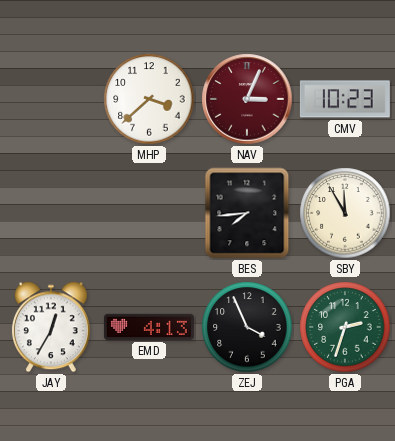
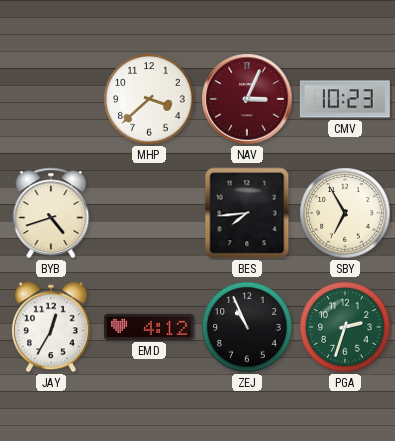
BYB: none -> 4:42 (51, 213)
SBY: 11:55 -> 6:55 (345, 213)
EMD: 4:13 -> 4:12 (149, 327)
ZEJ: 3:56 -> 10:56 (247, 327)
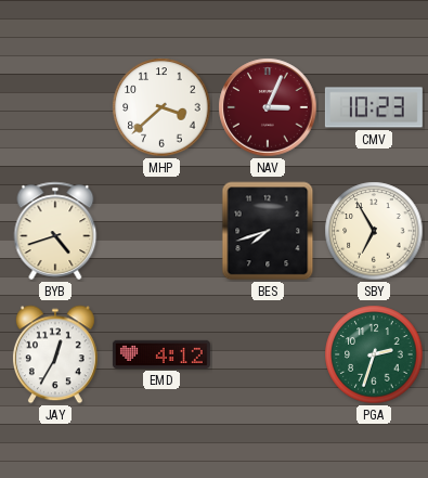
BES: 7:44 -> 7:42 (268, 231)
ZEJ: 10:56 -> none (247, 327)
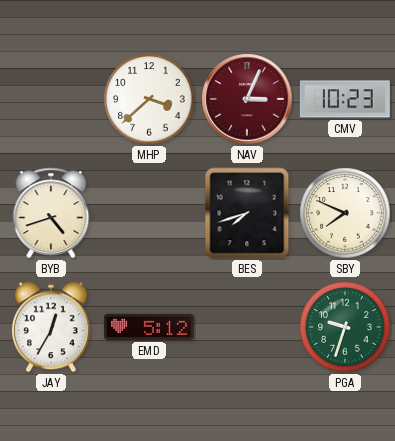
SBY: 6:55 -> 7:49 (345, 213)
EMD: 4:12 -> 5:12 (149, 327)
PGA: 2:33 -> 9:33 (345, 327)
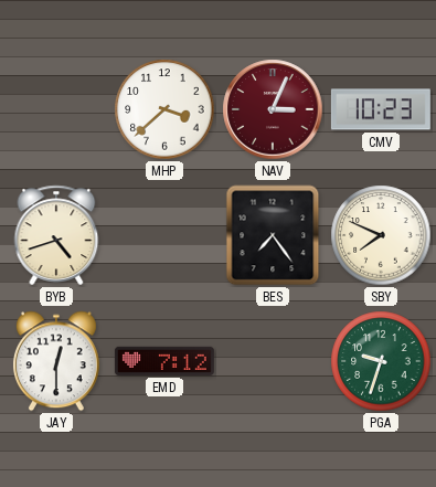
BES: 7:42 -> 7:24 (273, 235)
JAY: 12:35 -> 12:30 (56, 361)
EMD: 5:12 -> 7:12 (164, 361)
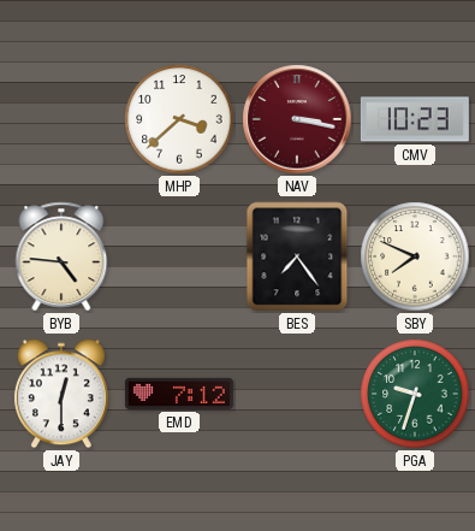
NAV: 3:04 -> 3:17 (297, 119)
BYB: 4:42 -> 4:46 (61, 256)
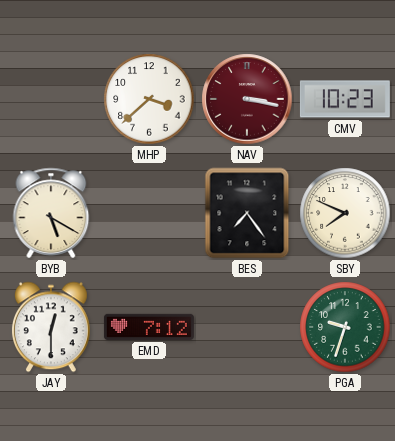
BYB: 4:46 -> 5:20 (51, 213)
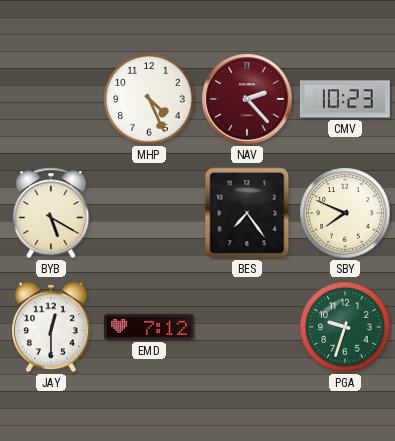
MHP: 3:38 -> 4:26 (149, 99)
NAV: 3:17 -> 2:23 (247, 99)
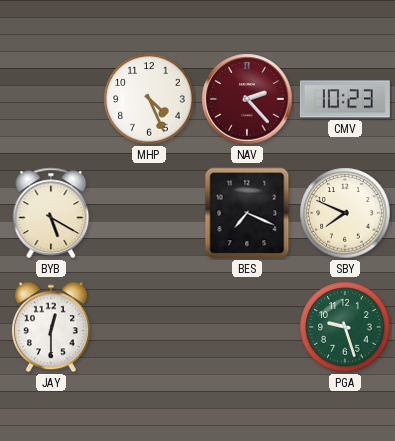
BES: 7:24 -> 7:19 (247, 213)
EMD: 7:12 -> none (149, 327)
PGA: 9:33 -> 9:27 (345, 327)
